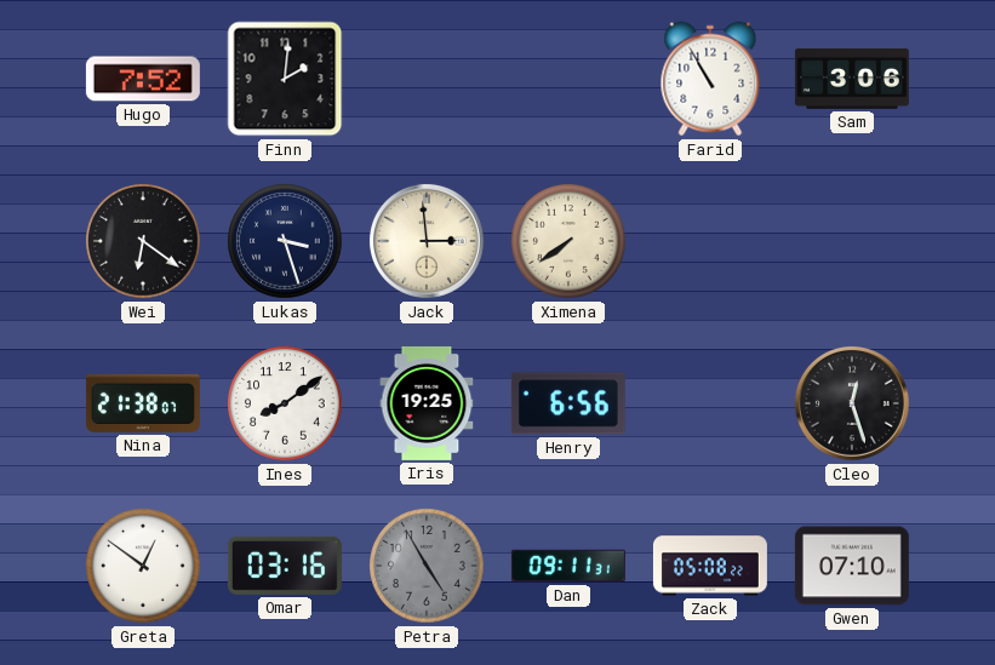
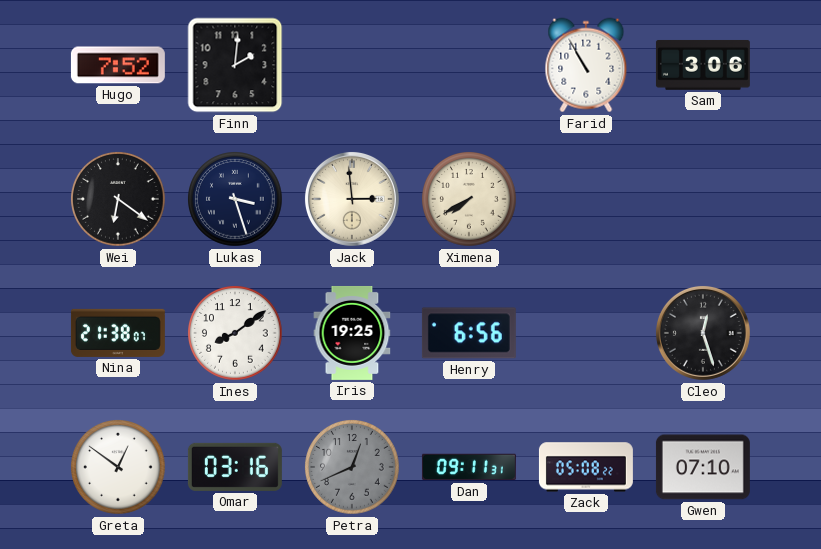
Ximena: 7:39 -> 7:40 (469, 199)
Petra: 4:55 -> 12:41 (352, 467)
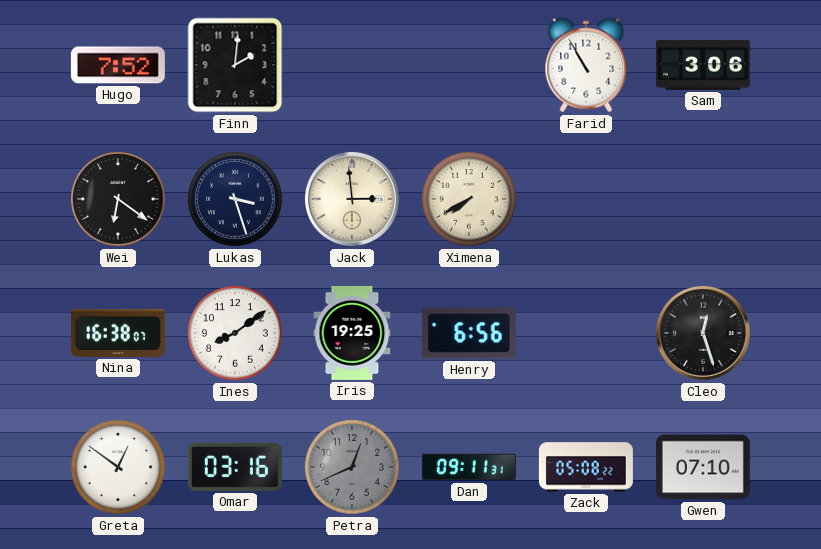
Nina: 21:38 -> 16:38 (118, 333)
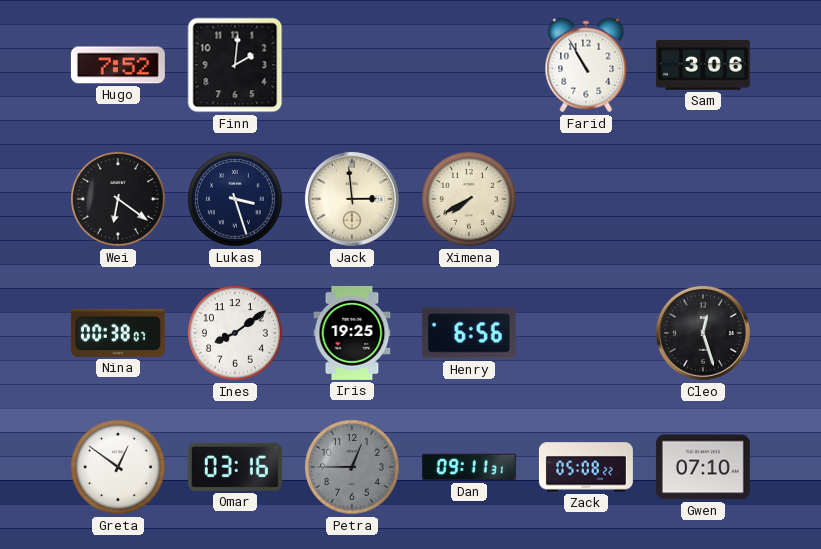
Nina: 16:38 -> 00:38 (118, 333)
Petra: 12:41 -> 12:45 (352, 467)
